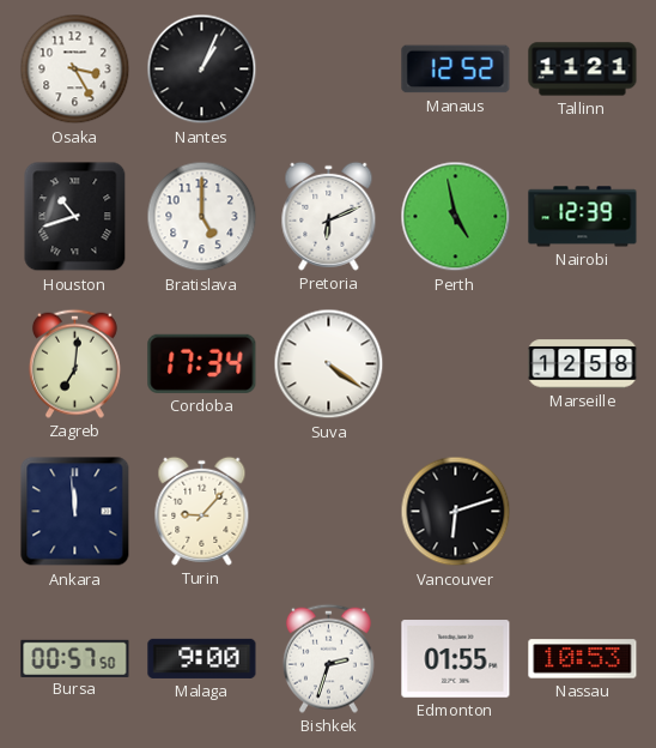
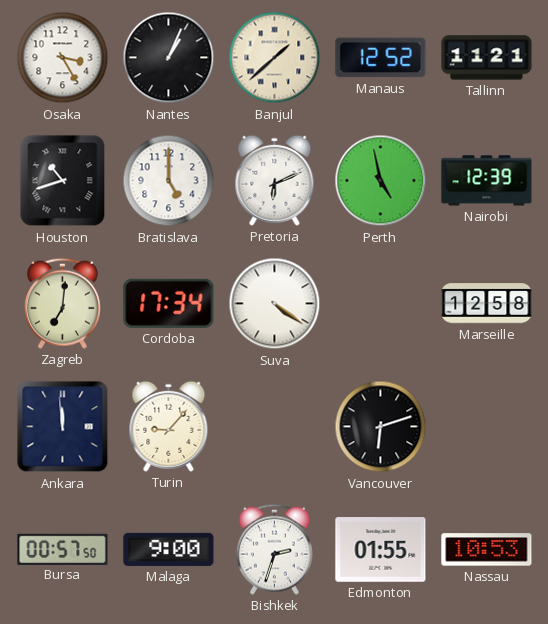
Banjul: none -> 1:38 (275, 58)
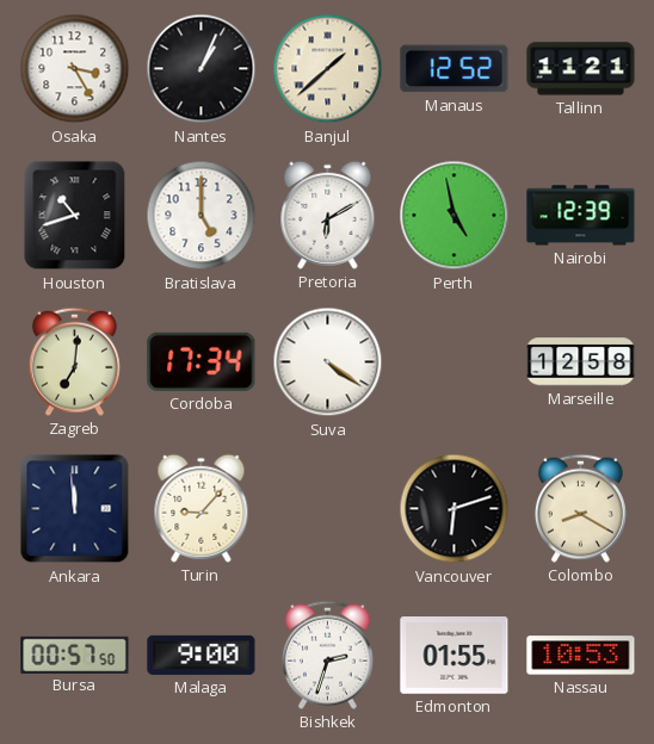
Pretoria: 6:11 -> 6:10 (328, 215)
Colombo: none -> 8:20 (580, 508)
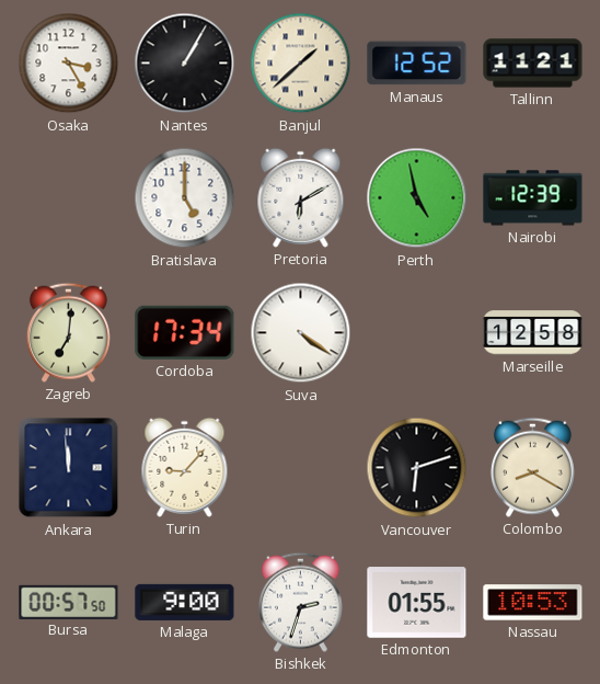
Nantes: 1:04 -> 1:05 (185, 64)
Houston: 10:42 -> none (75, 216)
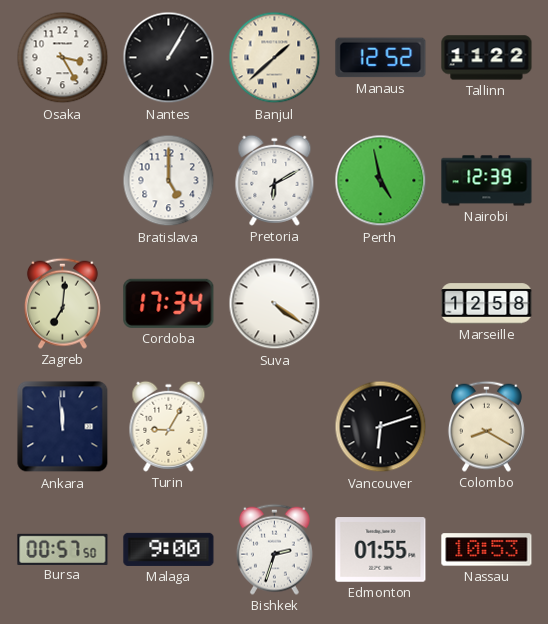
Tallinn: 11:21 -> 11:22 (487, 58)
Turin: 9:07 -> 9:05 (169, 426)
